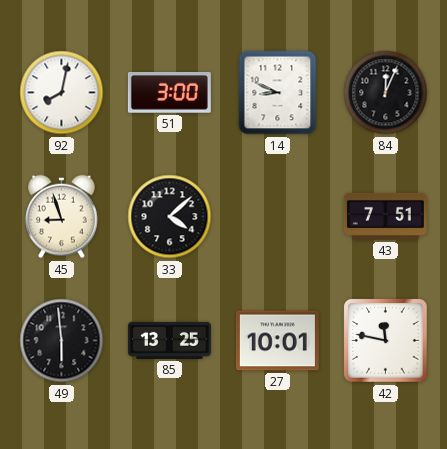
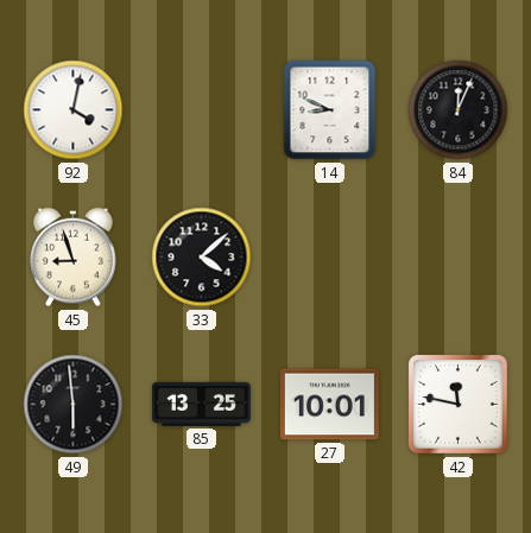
92: 8:02 -> 4:02 (74, 110)
51: 3:00 -> none (169, 93)
43: 7:51 -> none (385, 216)
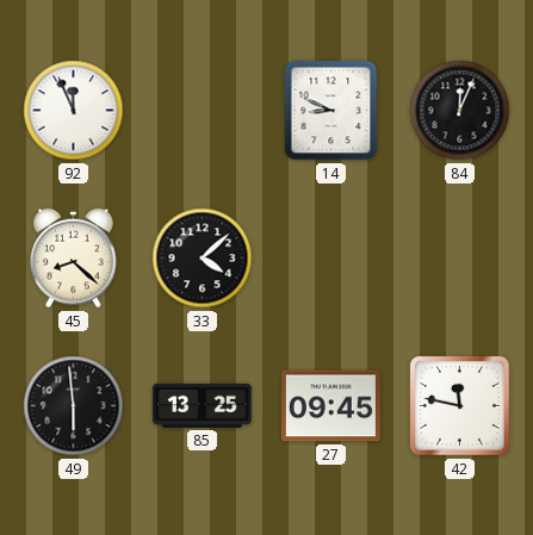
92: 4:02 -> 11:56 (74, 111)
45: 8:57 -> 8:22 (74, 259)
27: 10:01 -> 09:45 (330, 406)
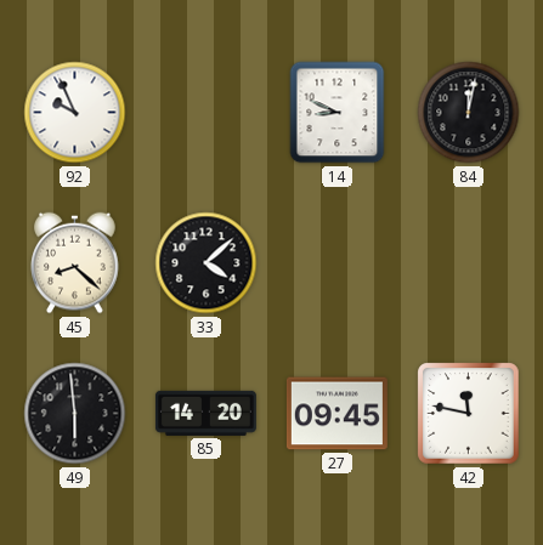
92: 11:56 -> 9:56 (75, 113)
84: 12:04 -> 12:02 (469, 113)
85: 13:25 -> 14:20 (205, 413)
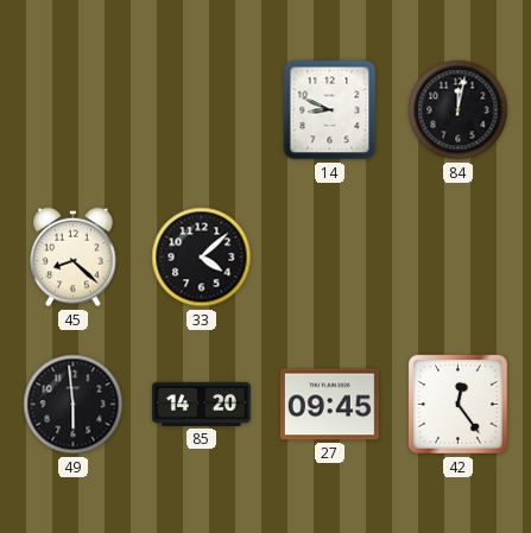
92: 9:56 -> none (75, 113)
42: 11:47 -> 12:24 (459, 405)
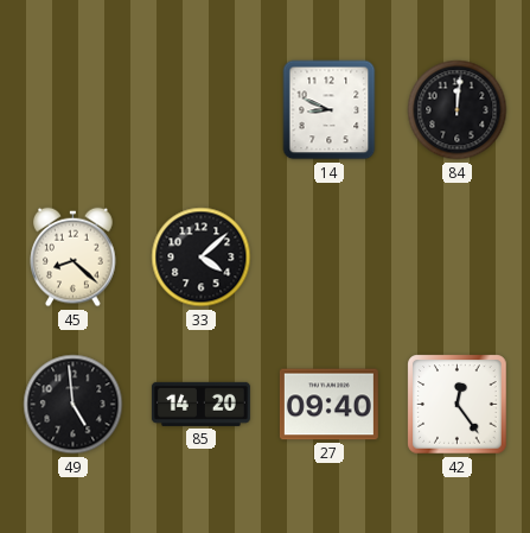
84: 12:02 -> 12:01 (458, 110)
49: 5:59 -> 4:59 (74, 405)
27: 09:45 -> 09:40 (328, 405)
